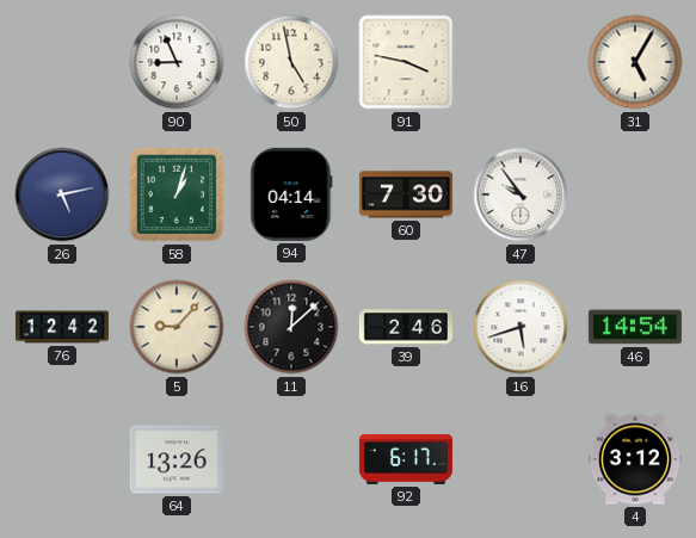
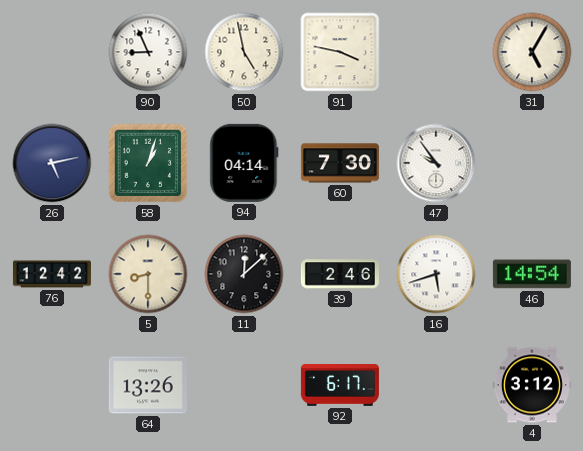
5: 9:07 -> 8:30 (148, 274)
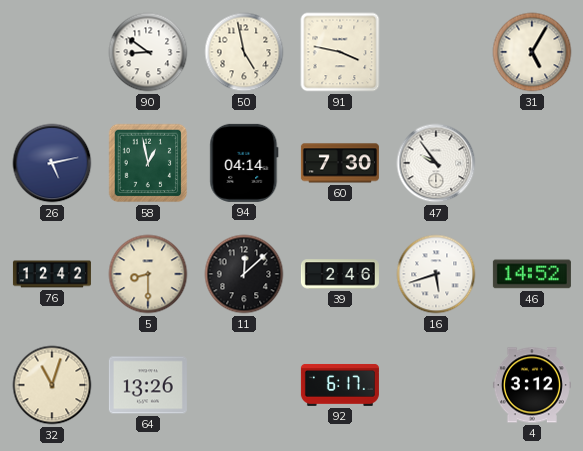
90: 8:56 -> 8:51 (148, 52)
58: 1:03 -> 12:58 (148, 163)
46: 14:54 -> 14:52 (532, 274)
32: none -> 11:03 (52, 385)
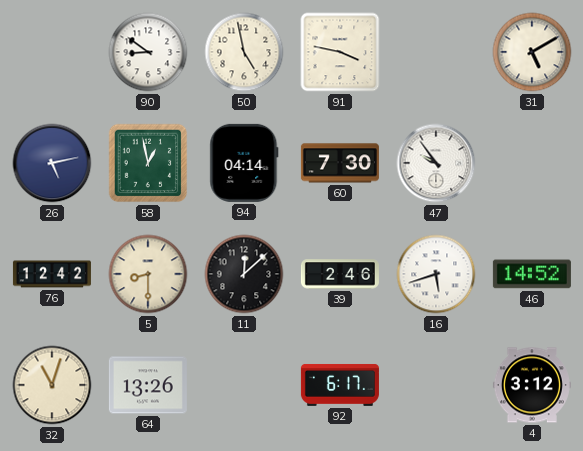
31: 5:05 -> 5:10 (532, 52)
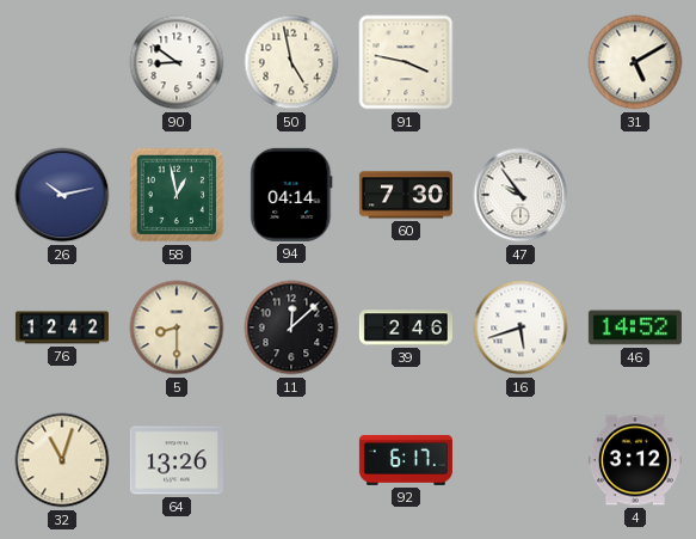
26: 5:13 -> 10:13 (62, 195)
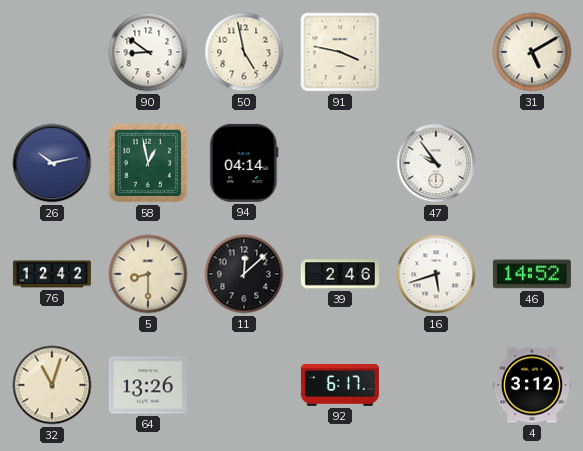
60: 7:30 -> none (406, 195)
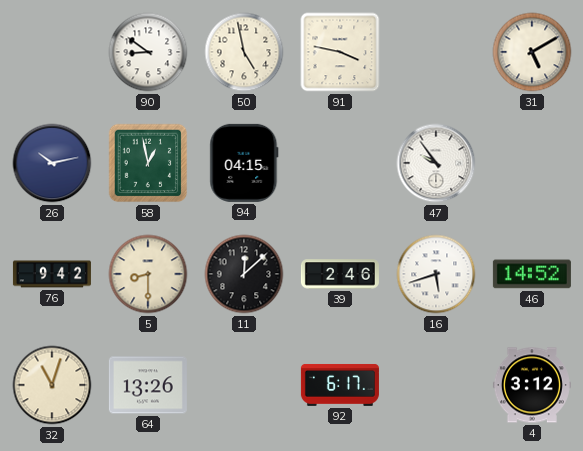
94: 04:14 -> 04:15 (244, 163)
76: 12:42 -> 9:42 (52, 274)
